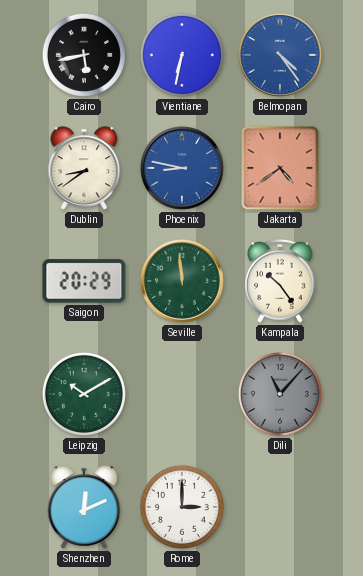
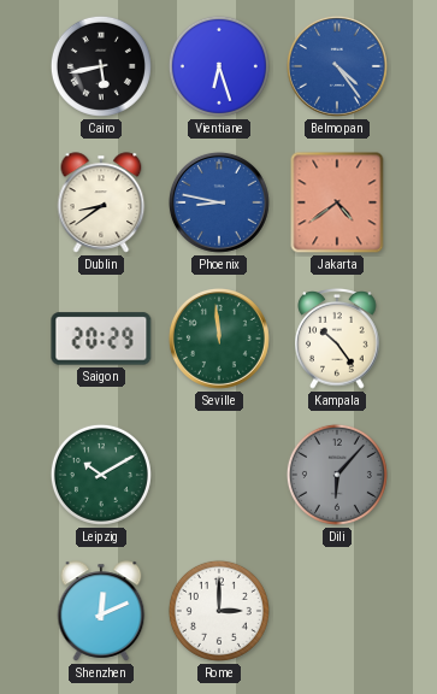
Vientiane: 6:32 -> 6:27 (219, 66)
Dili: 11:07 -> 6:07 (337, 475)
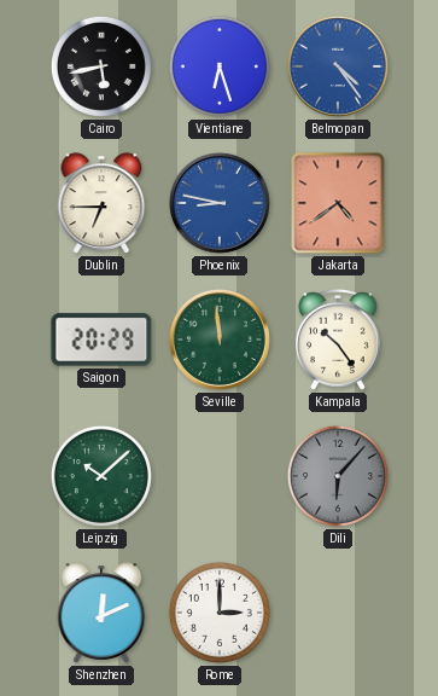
Dublin: 8:39 -> 6:45 (101, 203)
Leipzig: 10:10 -> 10:08 (101, 476)
